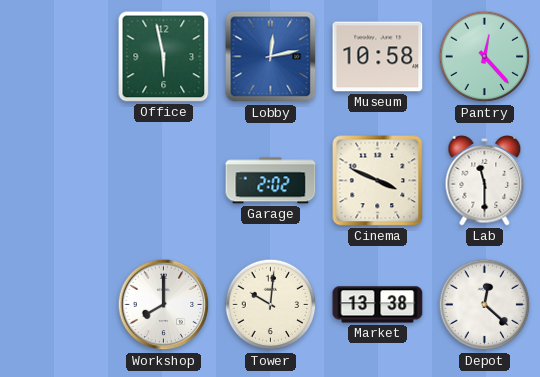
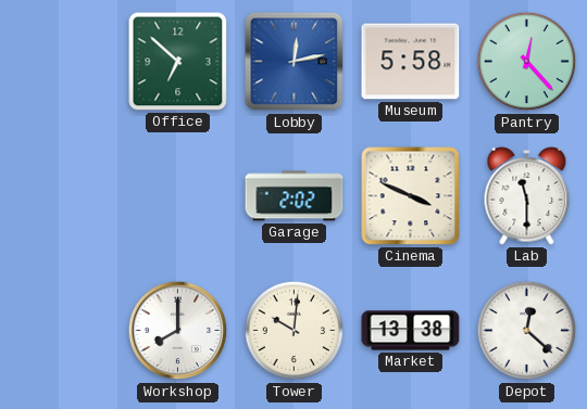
Office: 5:58 -> 6:52 (178, 62)
Museum: 10:58 -> 5:58 (411, 62)
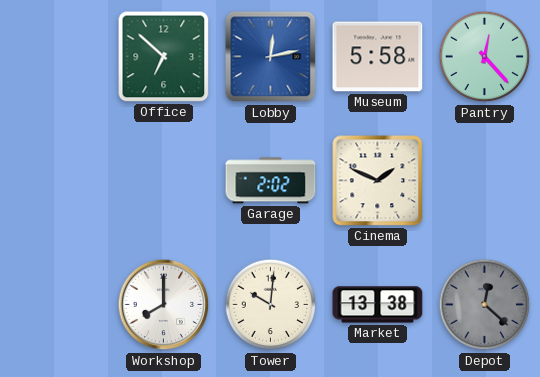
Cinema: 3:49 -> 1:49 (378, 181)
Lab: 11:30 -> none (527, 196)
Depot dial: white -> grey (485, 305)
